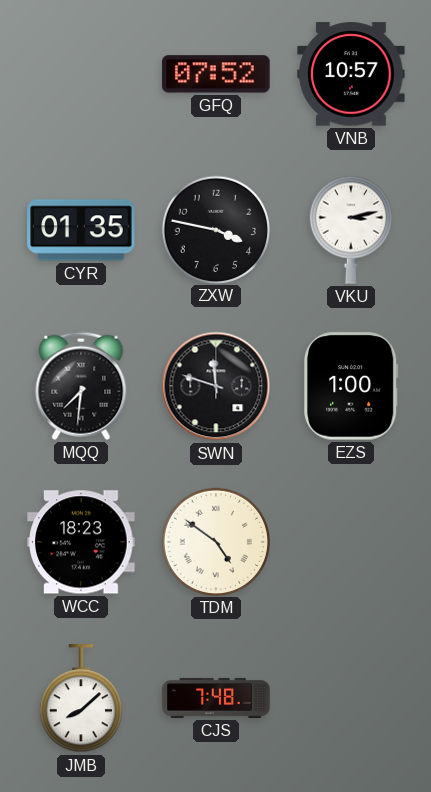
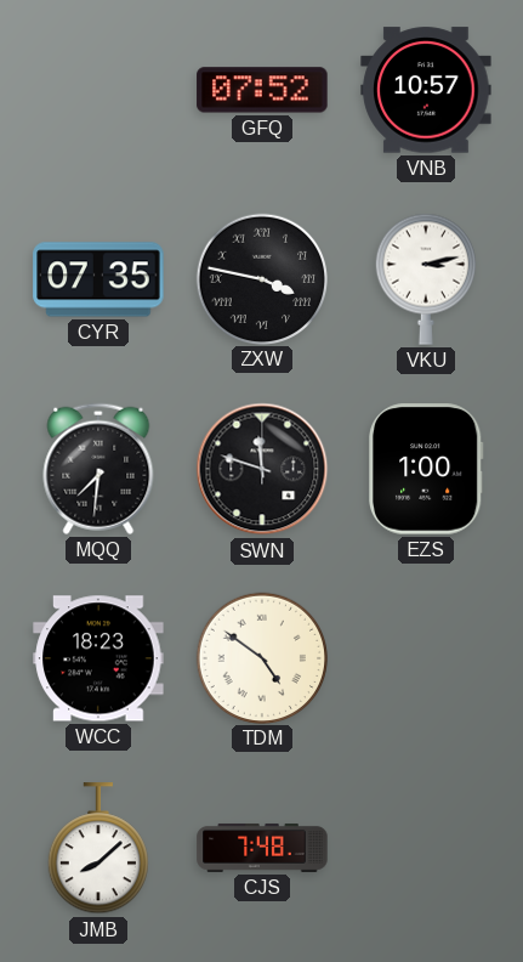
CYR: 01:35 -> 07:35 (98, 279)
ZXW numerals: Arabic -> Roman (261, 278)
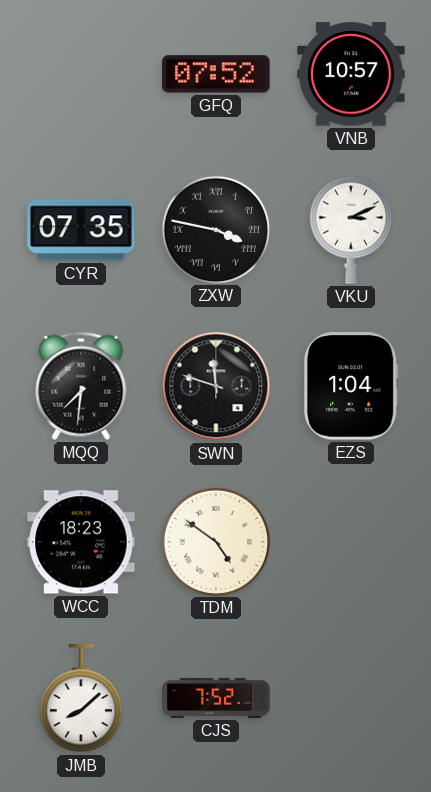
VKU: 3:13 -> 3:11 (350, 230)
EZS: 1:00 -> 1:04 (352, 386)
CJS: 7:48 -> 7:52 (216, 698)
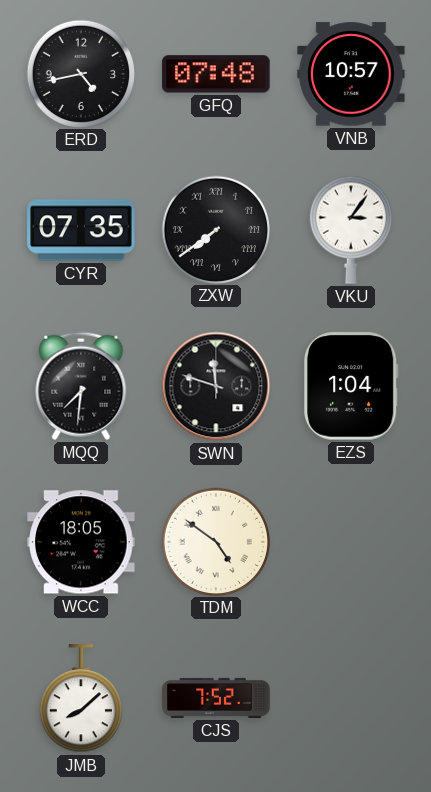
ERD: none -> 4:43 (80, 73)
GFQ: 07:52 -> 07:48 (216, 74)
ZXW: 3:47 -> 7:39 (215, 229)
VKU: 3:11 -> 3:06 (350, 230)
WCC: 18:23 -> 18:05 (81, 542)
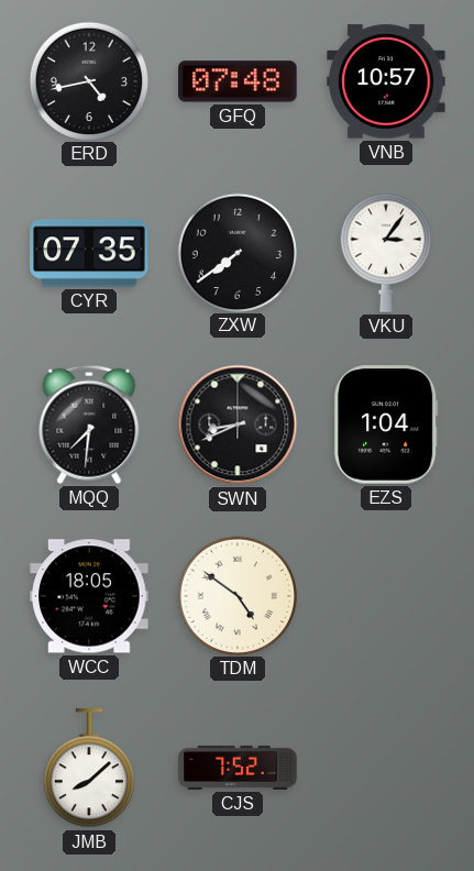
ZXW numerals: Roman -> Arabic (236, 252)
SWN: 11:48 -> 8:41 (238, 425)
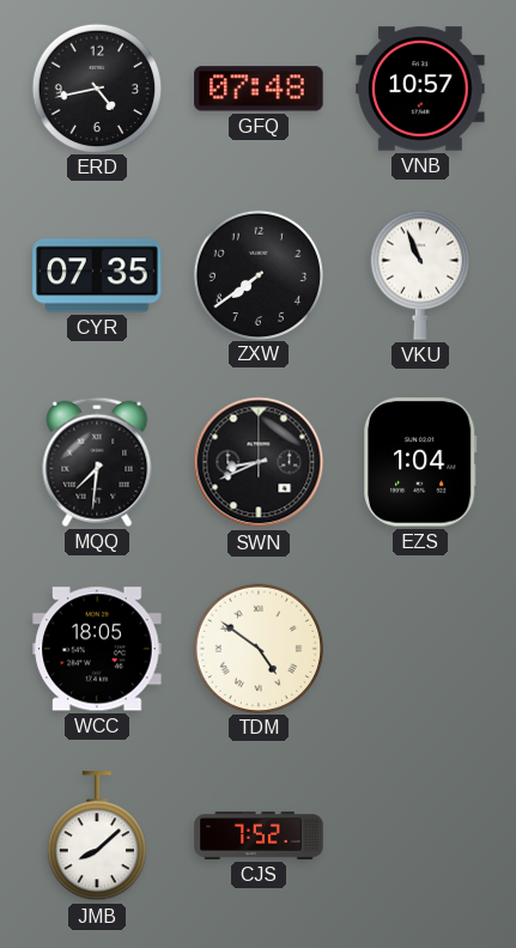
VKU: 3:06 -> 10:56 (419, 275)
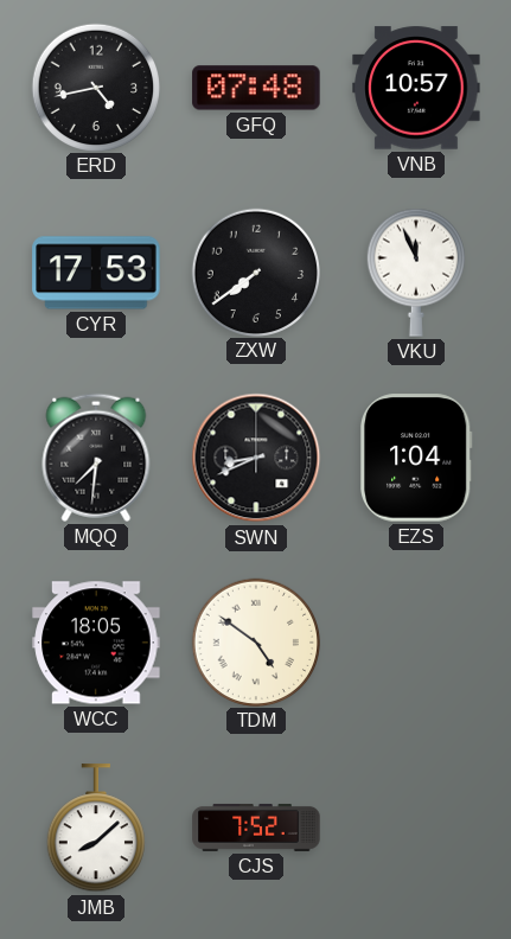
CYR: 07:35 -> 17:53 (96, 273)
VKU: 10:56 -> 11:56 (415, 273)
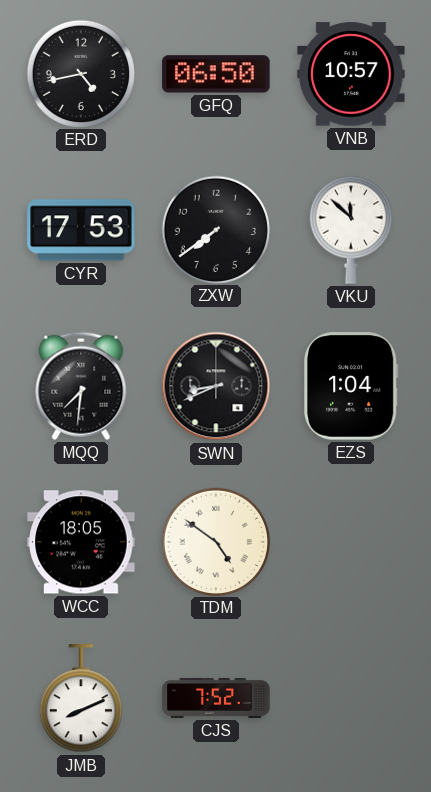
GFQ: 07:48 -> 06:50 (216, 74)
VKU: 11:56 -> 11:52 (350, 230)
JMB: 8:08 -> 8:11 (80, 699)
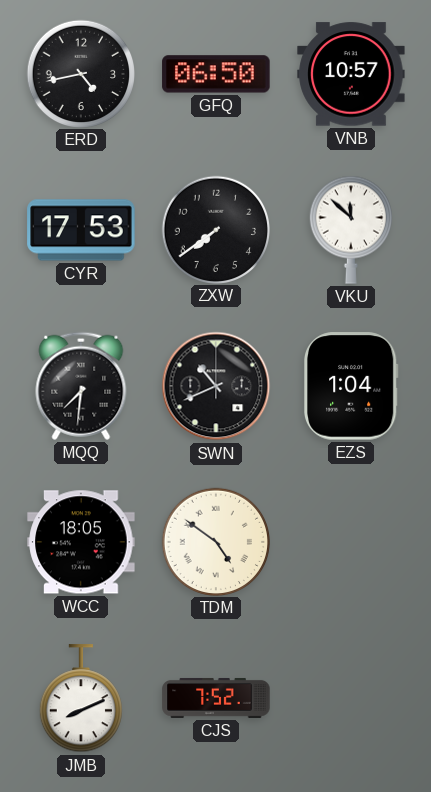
SWN: 8:41 -> 10:41 (216, 386)
